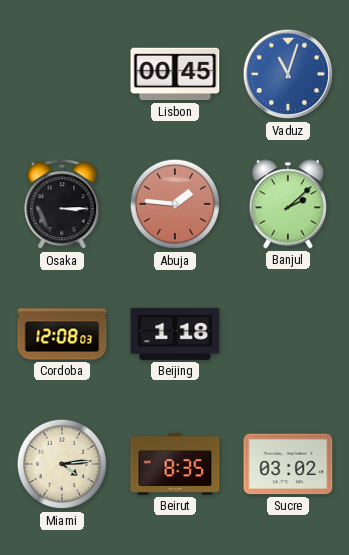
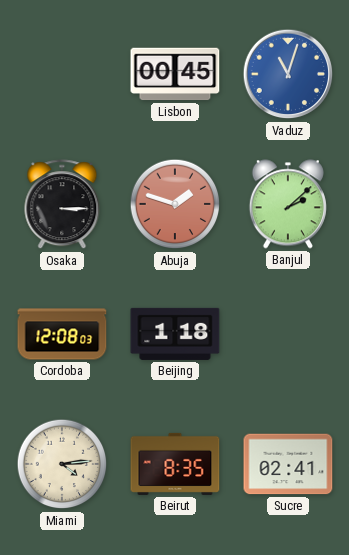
Abuja: 1:46 -> 1:48 (175, 204)
Sucre: 03:02 -> 02:41 (288, 464)
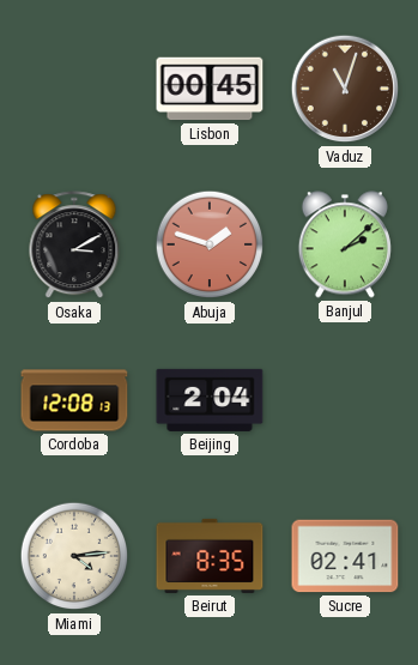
Vaduz dial: blue -> brown (345, 89)
Osaka: 3:15 -> 3:10 (74, 246)
Cordoba: 12:08:03 -> 12:08:13 (74, 400)
Beijing: 1:18 -> 2:04 (210, 400)
